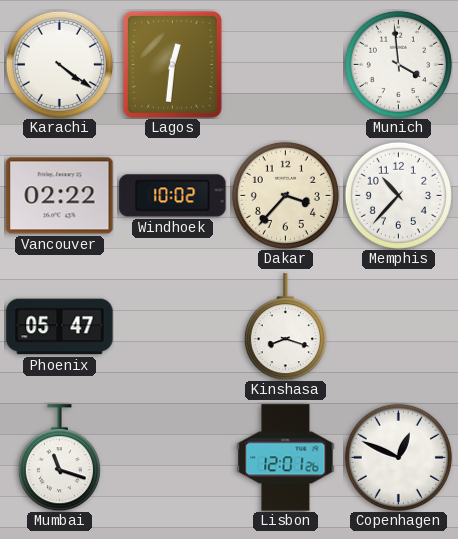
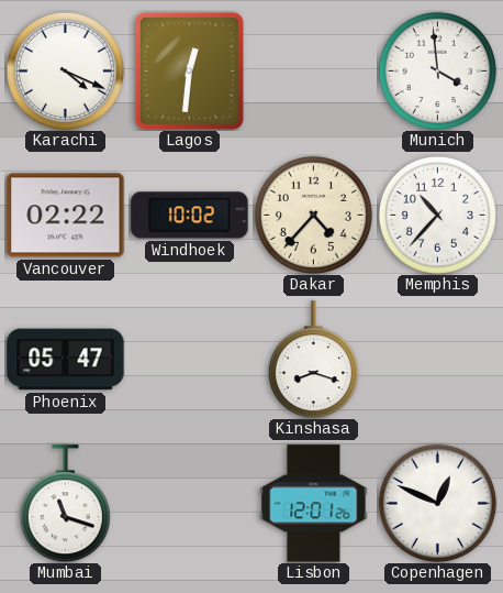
Karachi: 4:21 -> 4:19 (65, 70)
Dakar: 3:37 -> 4:37 (313, 215)
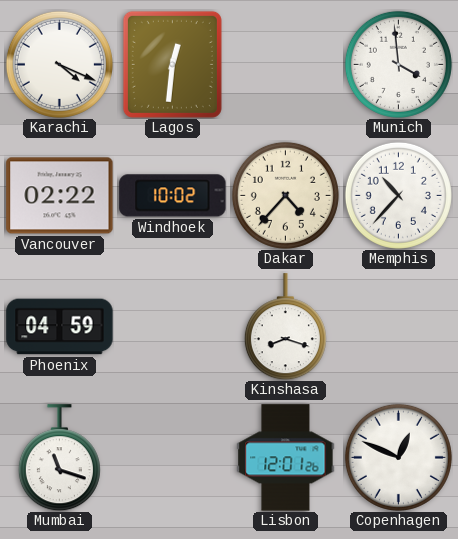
Phoenix: 05:47 -> 04:59 (60, 327)
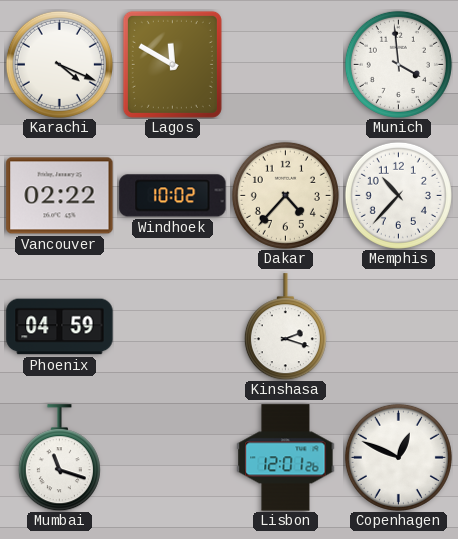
Lagos: 12:31 -> 11:50 (172, 64)
Kinshasa: 8:18 -> 2:18 (285, 327)
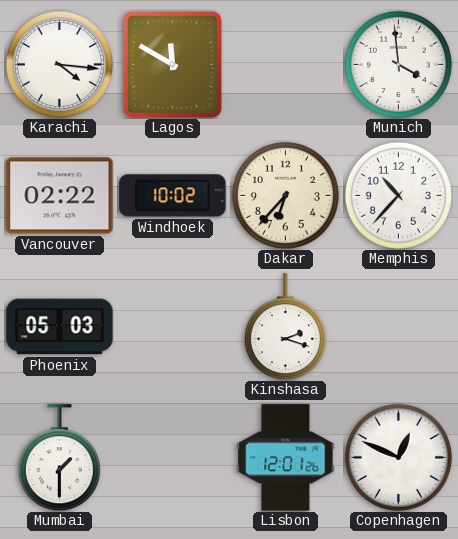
Karachi: 4:19 -> 4:16 (59, 64)
Dakar: 4:37 -> 6:37 (285, 195)
Phoenix: 04:59 -> 05:03 (60, 327)
Mumbai: 11:18 -> 1:30 (59, 458)
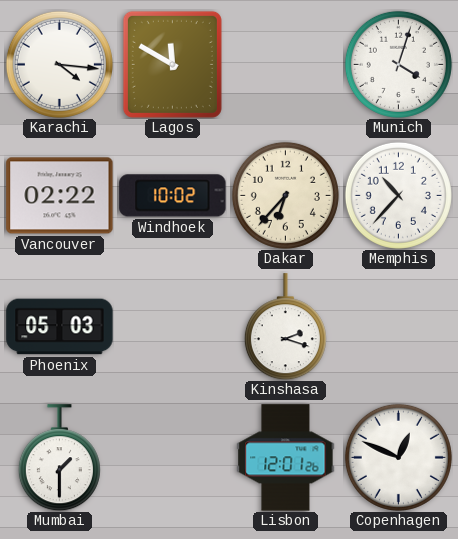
Munich: 3:59 -> 4:03 (398, 64)
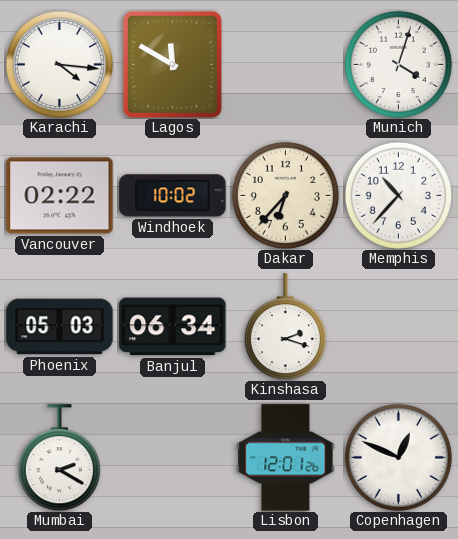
Banjul: none -> 06:34 (173, 327)
Mumbai: 1:30 -> 2:20 (59, 458)
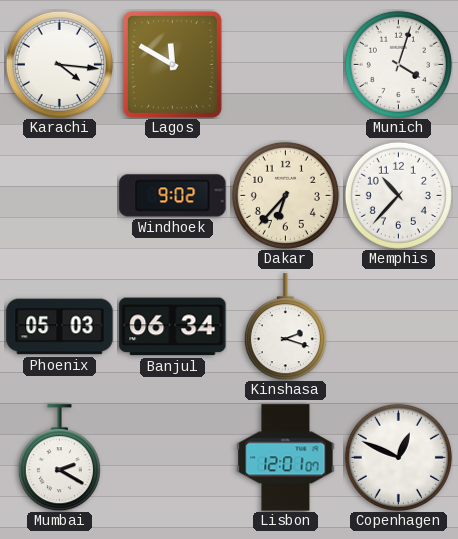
Vancouver: 02:22 -> none (60, 196)
Windhoek: 10:02 -> 9:02 (173, 196)
Lisbon: 12:01:26 -> 12:01:07 (286, 458)
